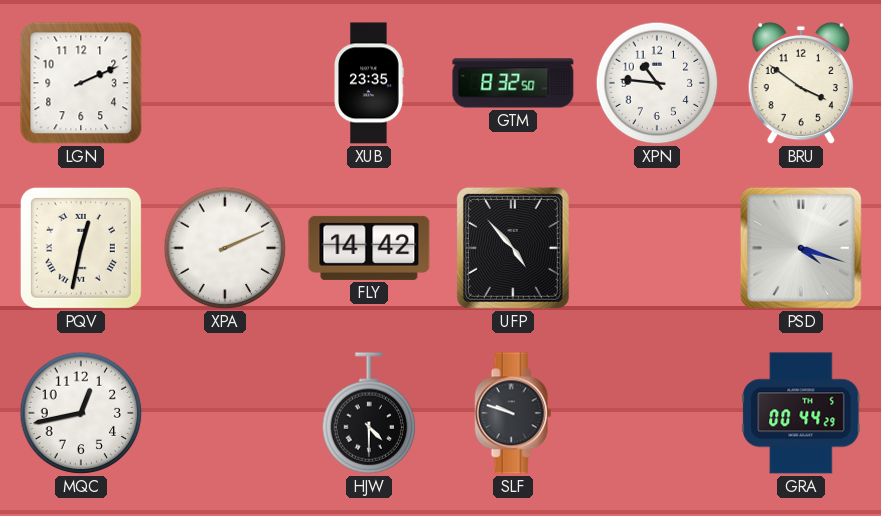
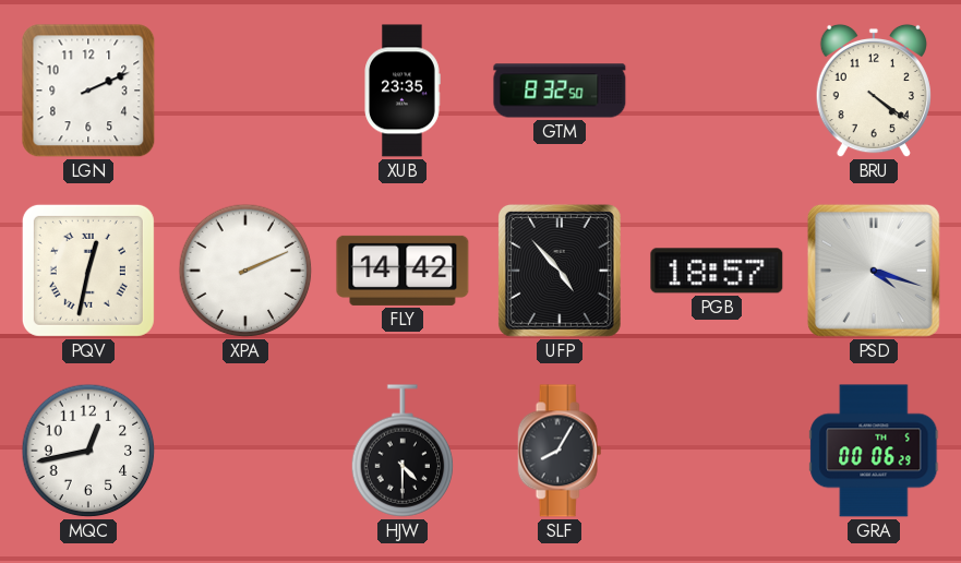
XPN: 10:46 -> none (657, 83)
BRU: 3:51 -> 4:21 (874, 91)
PGB: none -> 18:57 (717, 271)
SLF: 9:48 -> 8:05 (560, 451)
GRA: 00:44 -> 00:06 (874, 451)
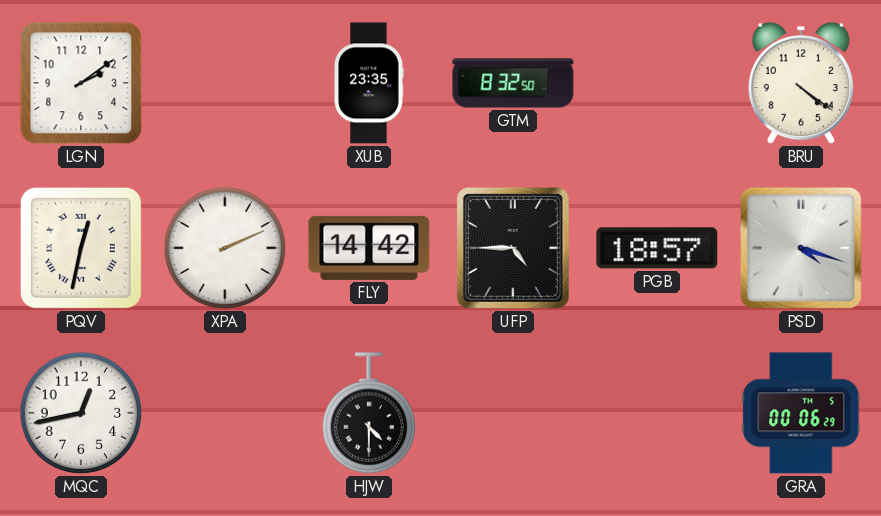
LGN: 2:11 -> 2:09 (81, 83)
UFP: 4:53 -> 4:45 (513, 248)
SLF: 8:05 -> none (560, 451)
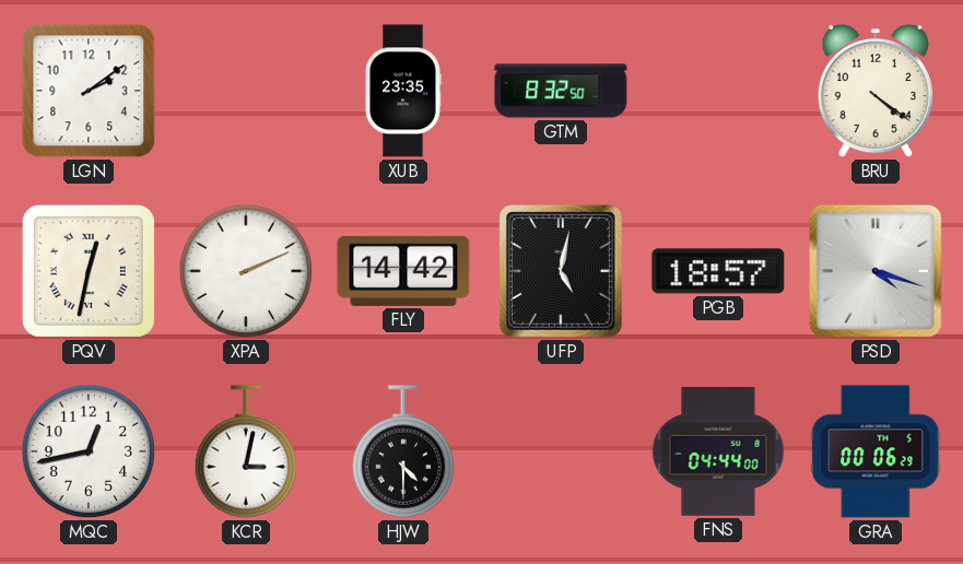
UFP: 4:45 -> 5:02 (561, 271)
KCR: none -> 3:02 (246, 451)
FNS: none -> 04:44 (718, 453)
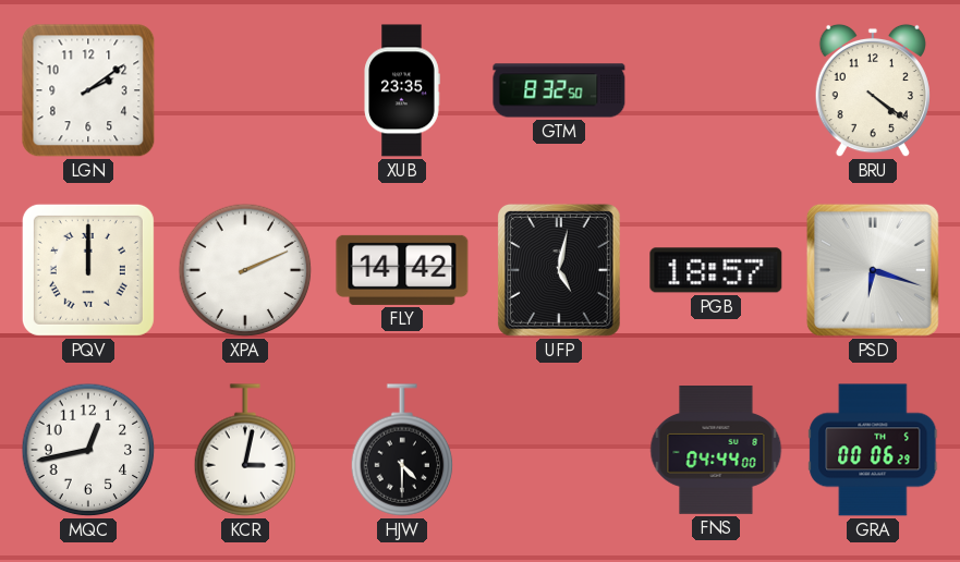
PQV: 12:32 -> 12:00 (88, 270)
PSD: 4:18 -> 6:18 (873, 270)
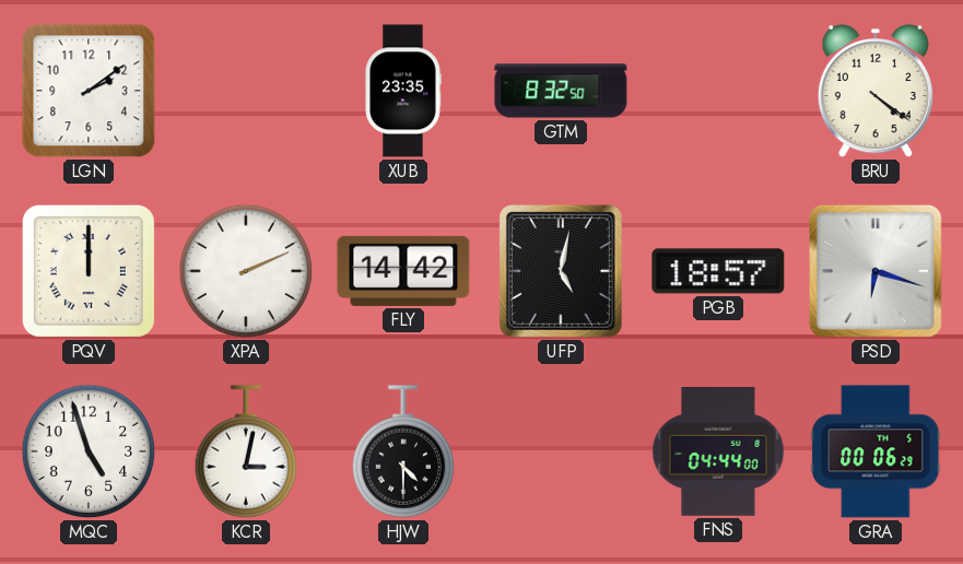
MQC: 12:43 -> 4:57 (89, 451)
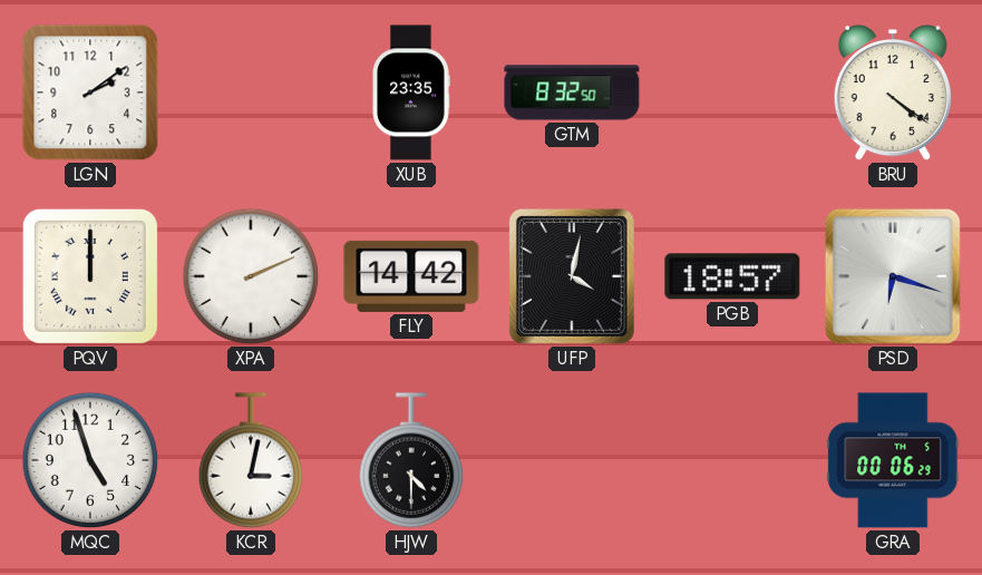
UFP: 5:02 -> 4:02 (572, 276)
FNS: 04:44 -> none (718, 453)
